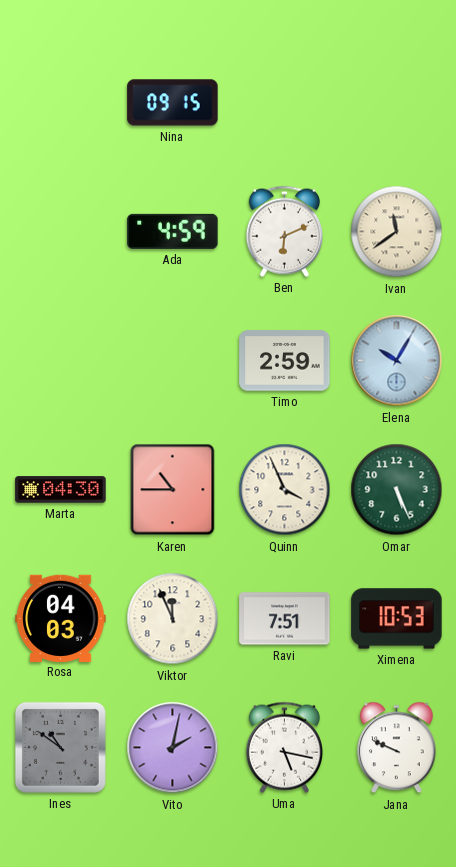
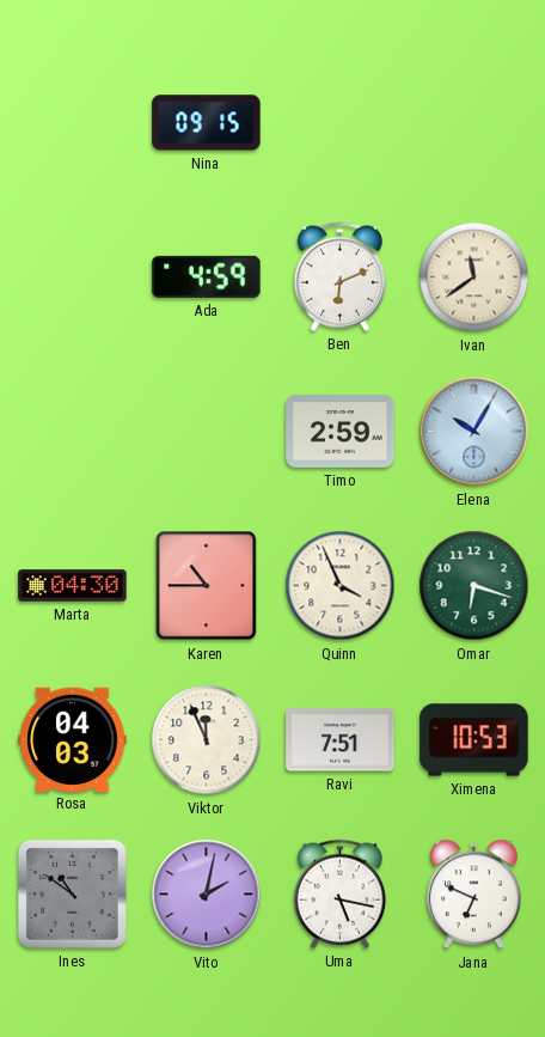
Omar: 5:26 -> 6:18 (474, 586)
Jana: 9:49 -> 6:49 (474, 895)
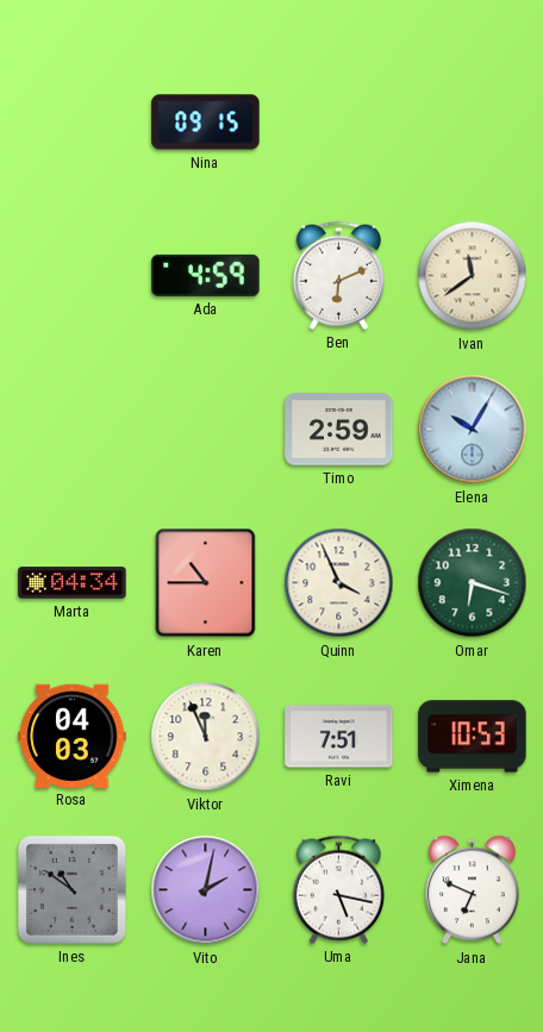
Marta: 04:30 -> 04:34 (73, 583)
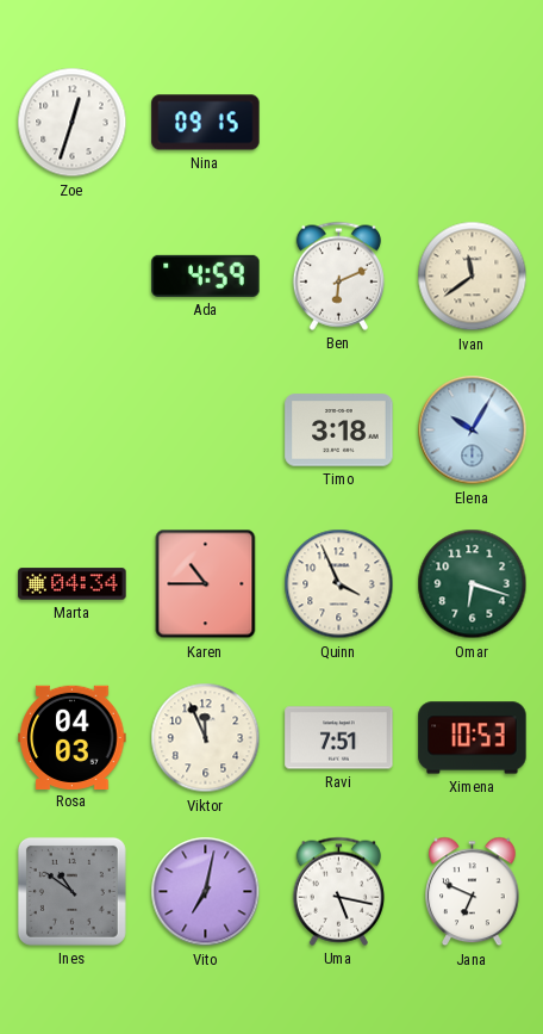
Zoe: none -> 12:33 (73, 123)
Timo: 2:59 -> 3:18 (339, 431)
Vito: 2:02 -> 7:02 (206, 892)
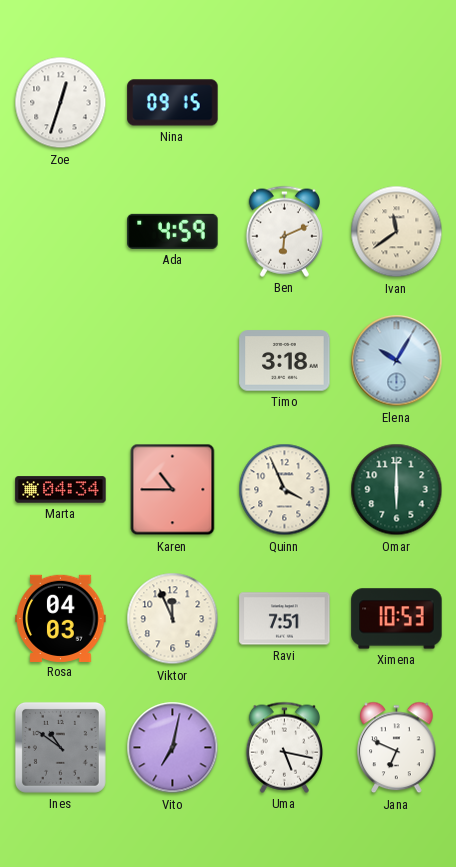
Omar: 6:18 -> 6:00 (397, 490)
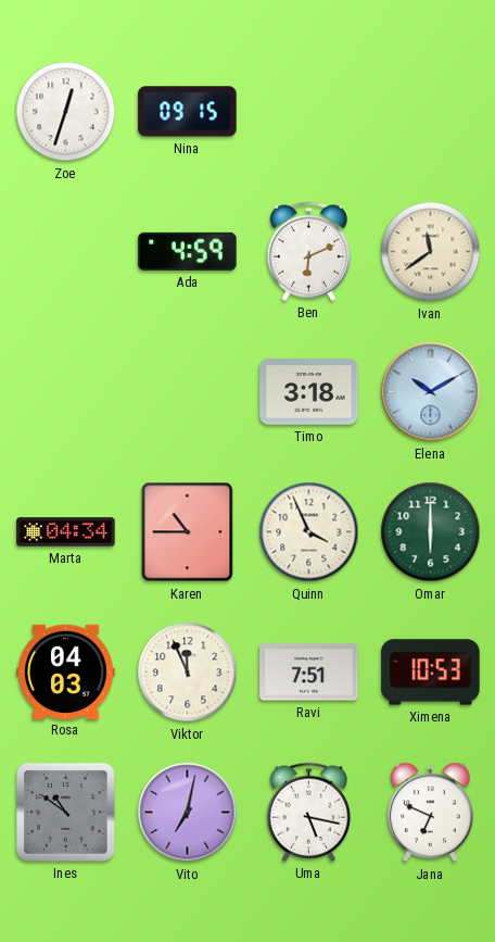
Elena: 10:05 -> 10:10 (431, 392)
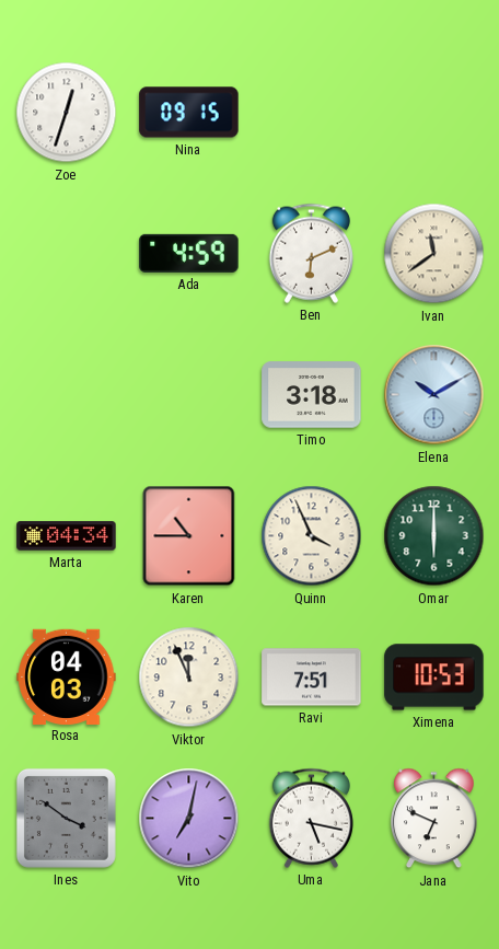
Ines: 10:51 -> 3:51 (66, 818)
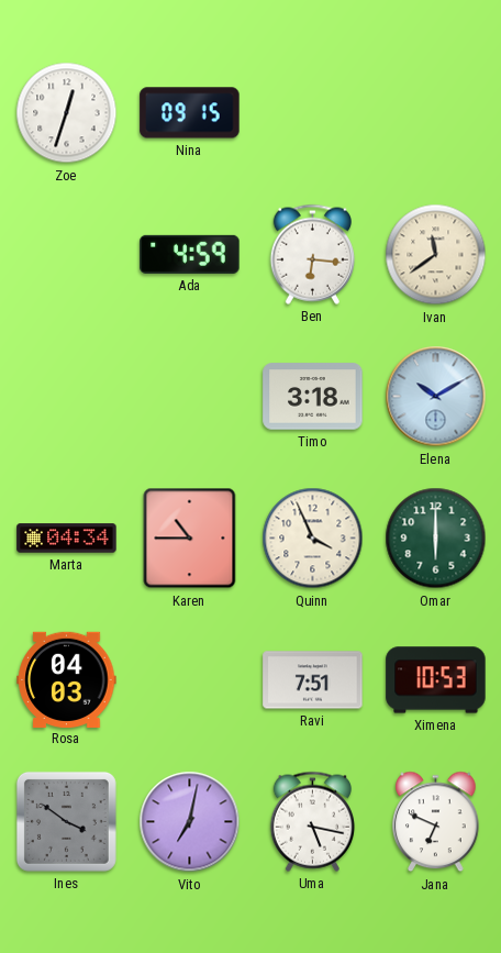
Ben: 6:11 -> 6:16 (312, 254)
Viktor: 11:56 -> none (189, 678)
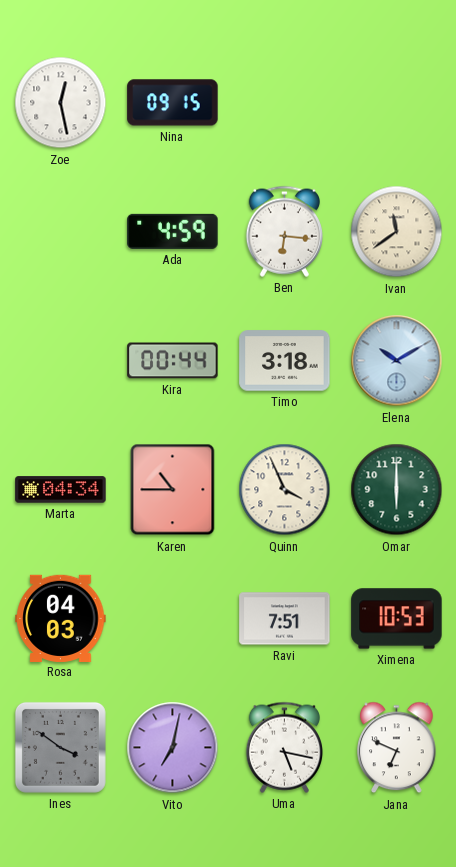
Zoe: 12:33 -> 12:28 (61, 103)
Kira: none -> 00:44 (173, 361)
